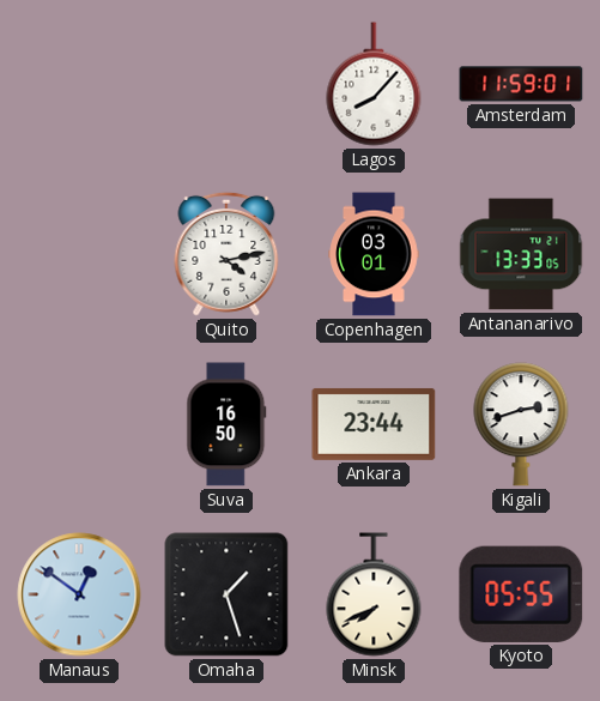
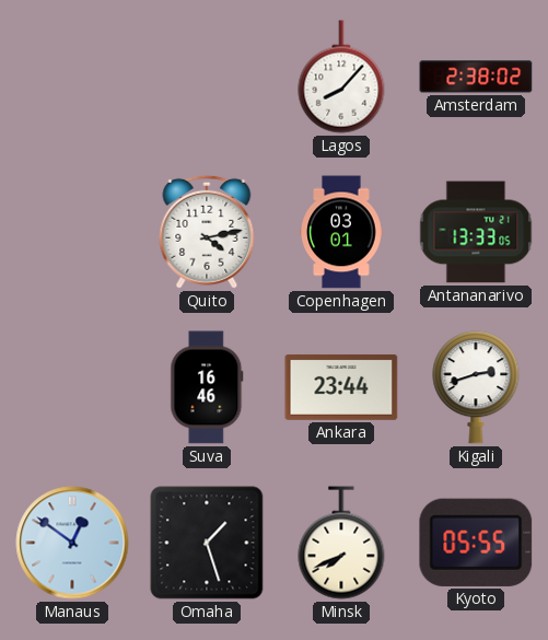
Amsterdam: 11:59 -> 2:38 (476, 77)
Suva: 16:50 -> 16:46 (207, 387)
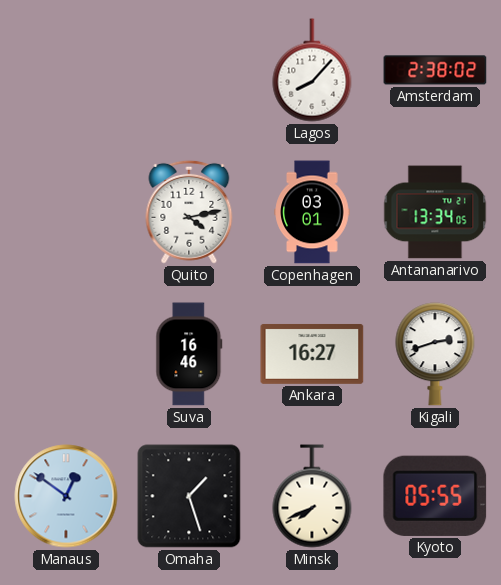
Antananarivo: 13:33 -> 13:34 (435, 212)
Ankara: 23:44 -> 16:27 (312, 354)
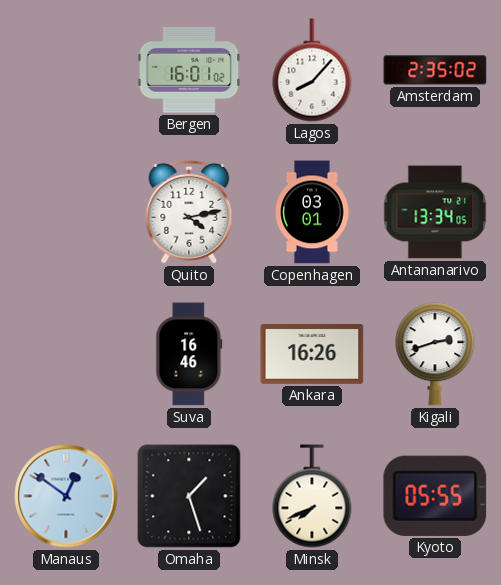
Bergen: none -> 16:01 (189, 70)
Amsterdam: 2:38 -> 2:35 (435, 70)
Ankara: 16:27 -> 16:26 (312, 354)
